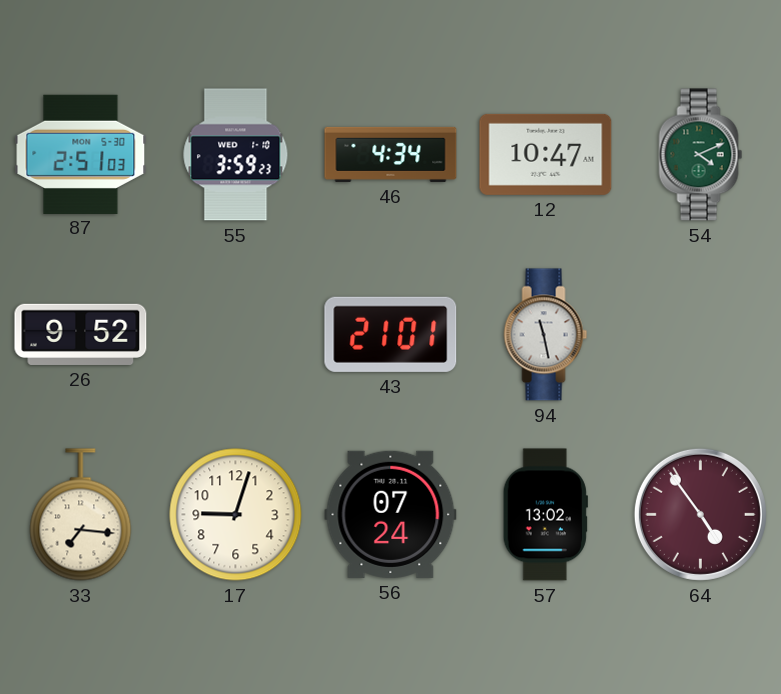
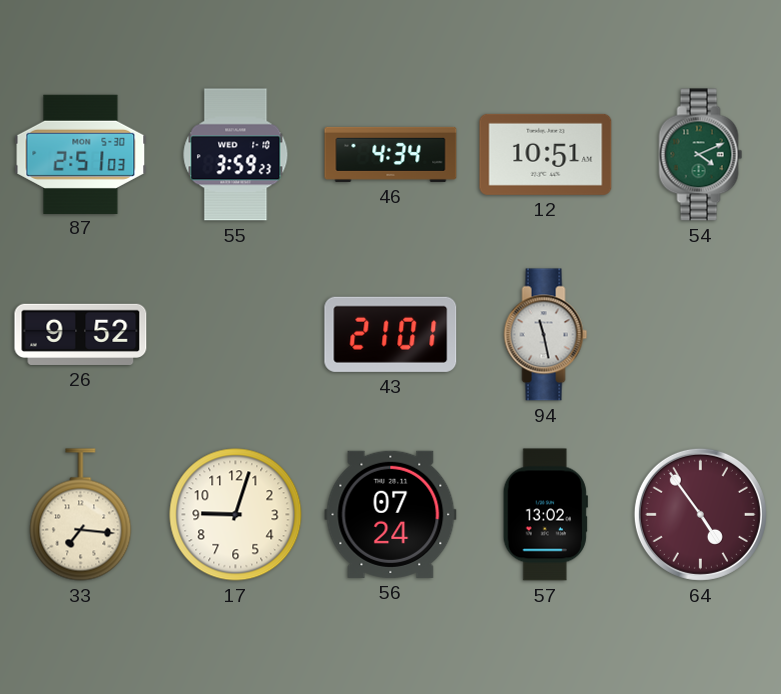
12: 10:47 -> 10:51 (546, 154)
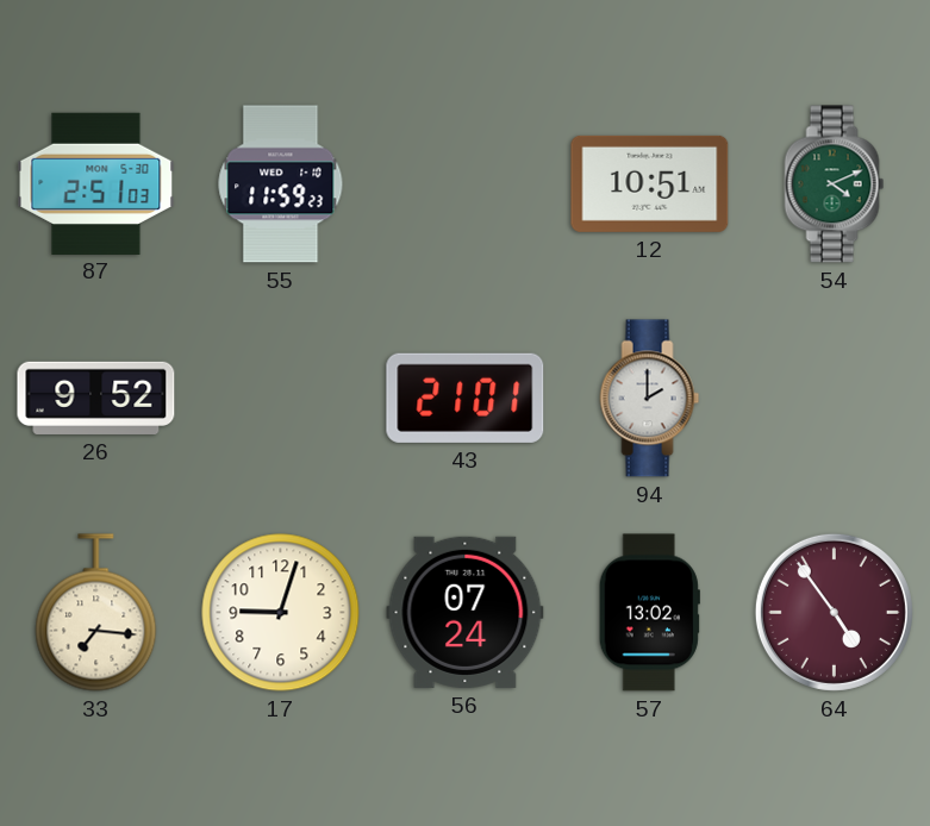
55: 3:59 -> 11:59 (281, 184)
46: 4:34 -> none (391, 154)
94: 11:28 -> 2:00 (650, 399)
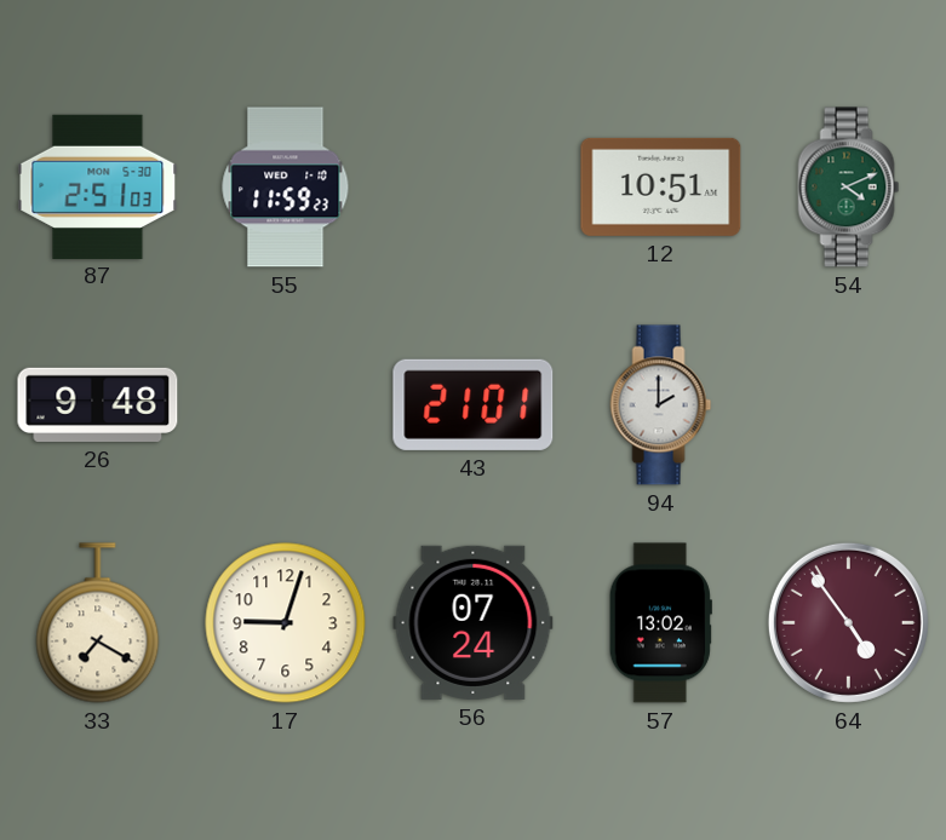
26: 9:52 -> 9:48 (98, 404)
33: 7:16 -> 7:20 (98, 623)
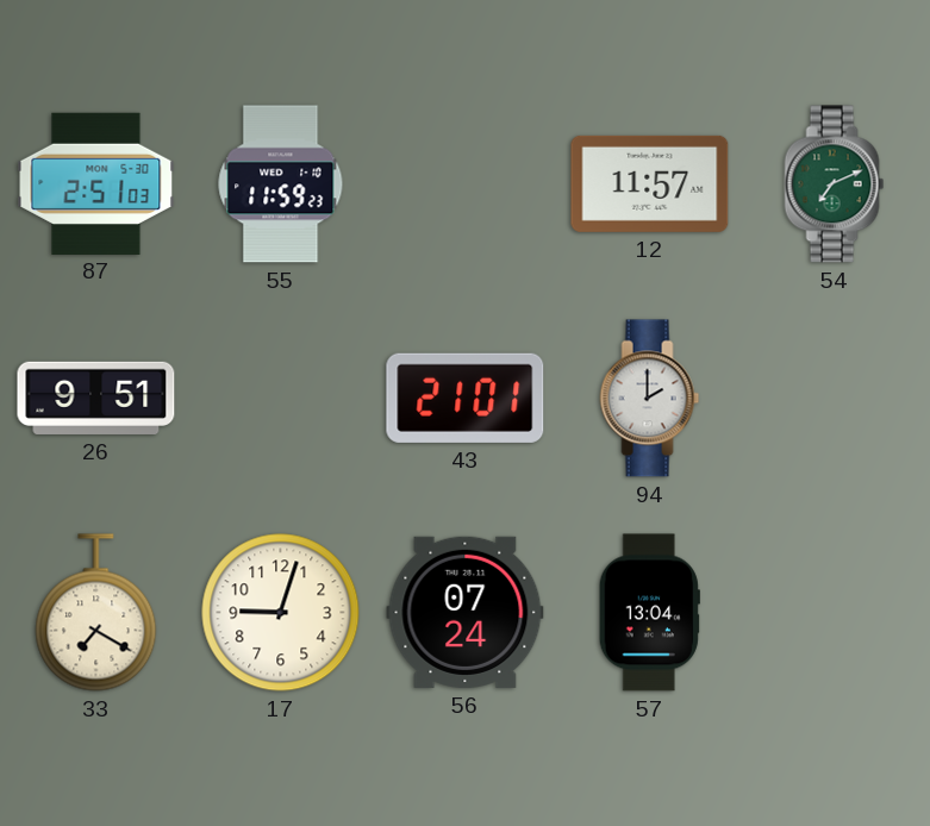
12: 10:51 -> 11:57 (650, 183)
54: 4:11 -> 7:11 (835, 184)
26: 9:48 -> 9:51 (96, 398)
57: 13:02 -> 13:04 (649, 613)
64: 4:54 -> none (848, 622)
